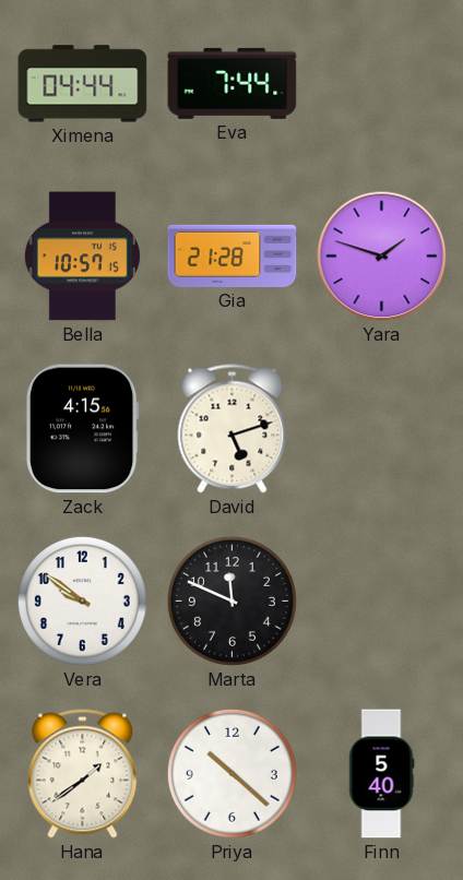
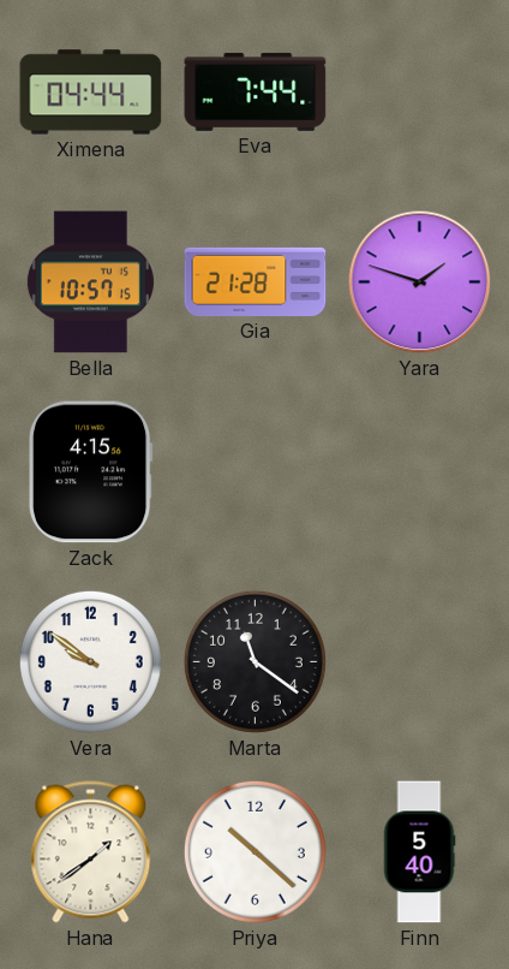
David: 5:12 -> none (233, 429)
Marta: 11:49 -> 11:21 (254, 661)
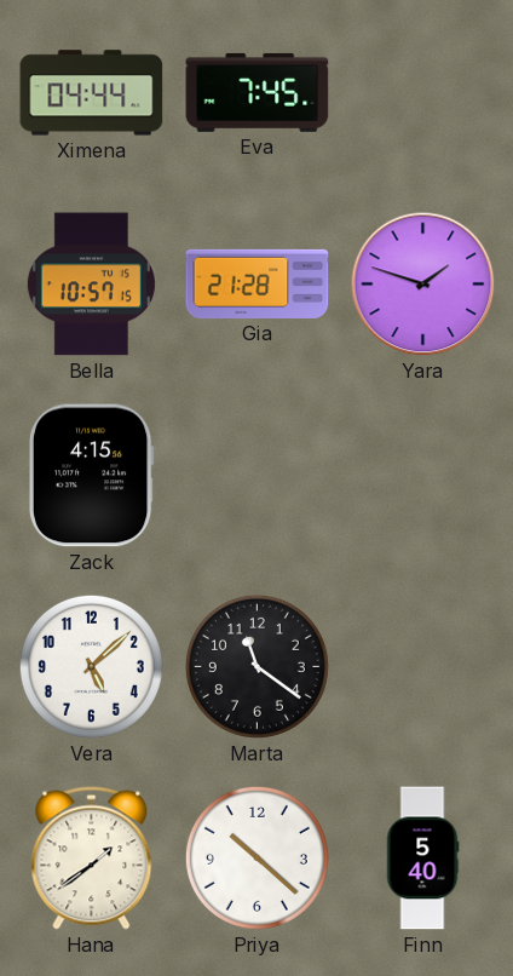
Eva: 7:44 -> 7:45 (258, 92)
Vera: 9:51 -> 5:08 (91, 666)
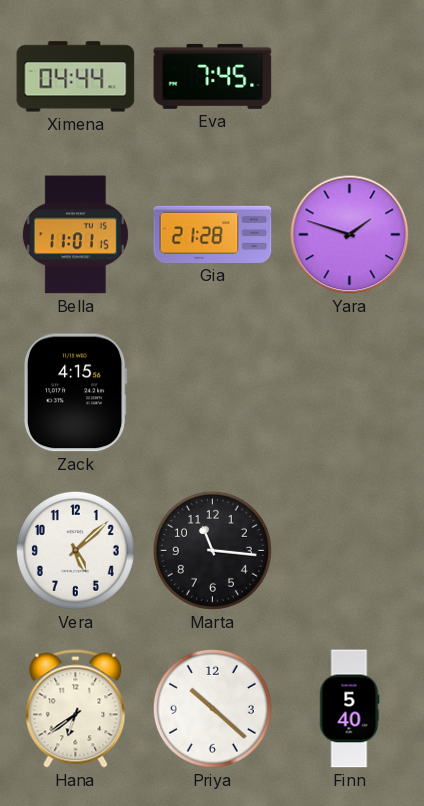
Bella: 10:57 -> 11:01 (75, 235)
Marta: 11:21 -> 11:16 (212, 550)
Hana: 1:39 -> 6:39 (76, 709)
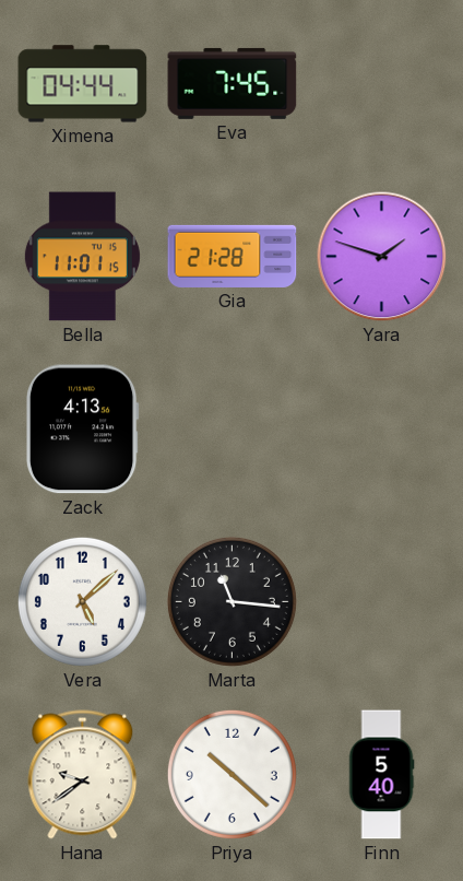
Zack: 4:15 -> 4:13 (82, 430)
Hana: 6:39 -> 9:39 (83, 775)
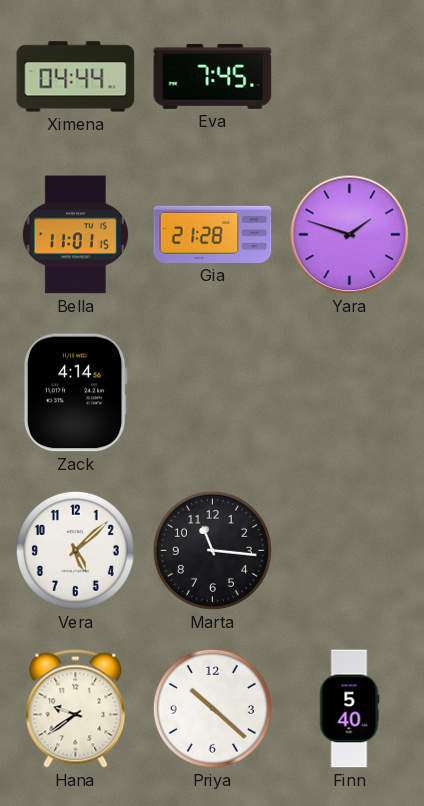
Zack: 4:13 -> 4:14 (75, 393)
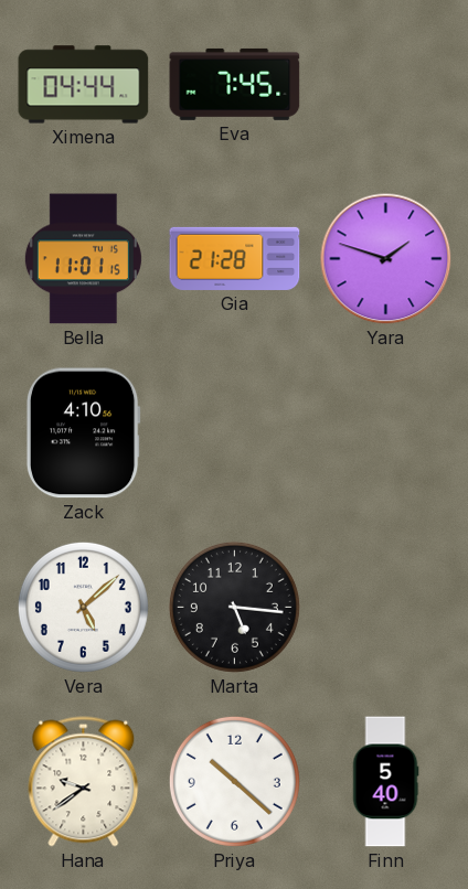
Zack: 4:14 -> 4:10 (83, 433)
Marta: 11:16 -> 5:16 (234, 607)
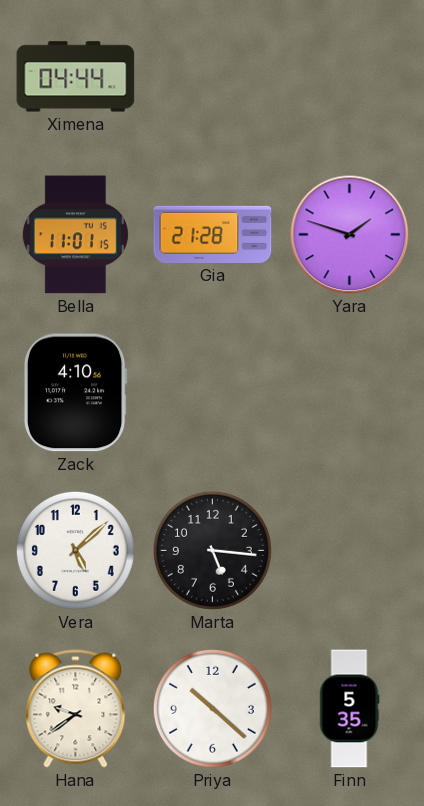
Eva: 7:45 -> none (235, 84)
Finn: 5:40 -> 5:35 (349, 709)
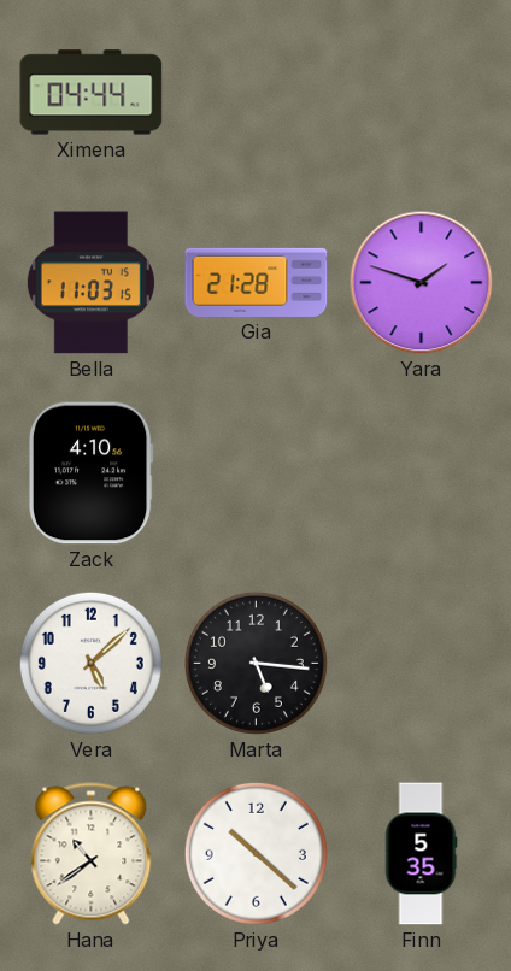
Bella: 11:01 -> 11:03 (90, 283)
Hana: 9:39 -> 10:39 (92, 854)
